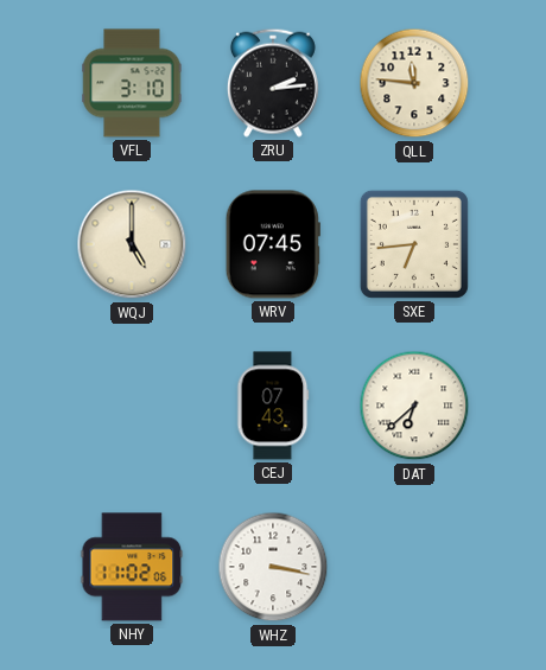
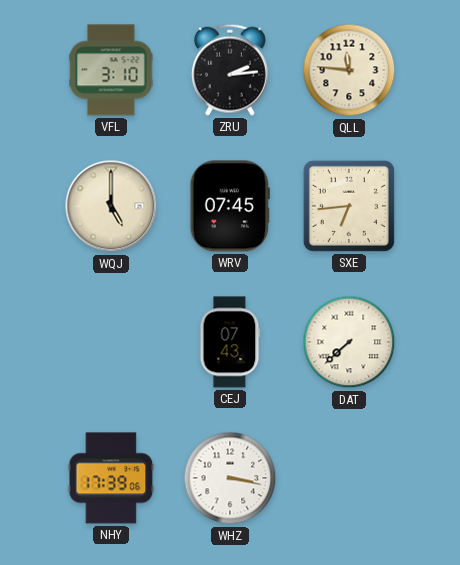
DAT: 6:38 -> 7:38 (349, 342)
NHY: 11:02 -> 17:39 (111, 478)
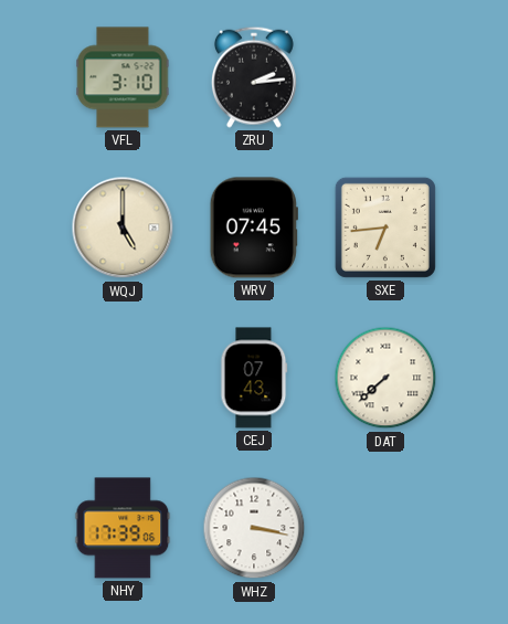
QLL: 11:46 -> none (349, 70)
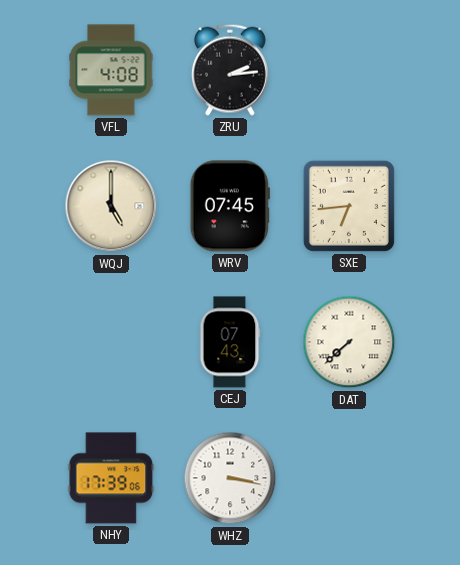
VFL: 3:10 -> 4:08 (111, 70)
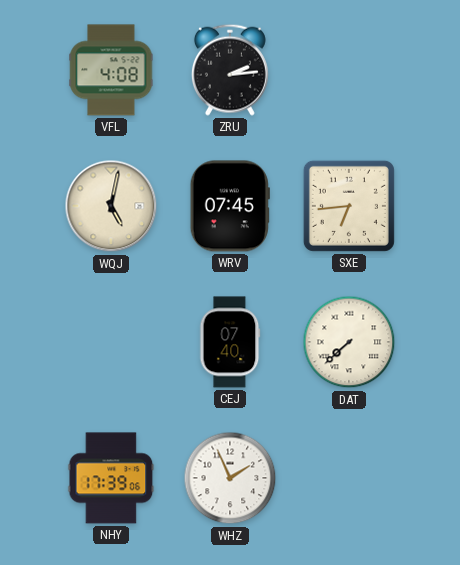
WQJ: 5:00 -> 5:02 (111, 206)
CEJ: 07:43 -> 07:40 (230, 342)
WHZ: 3:17 -> 1:56 (230, 478)
